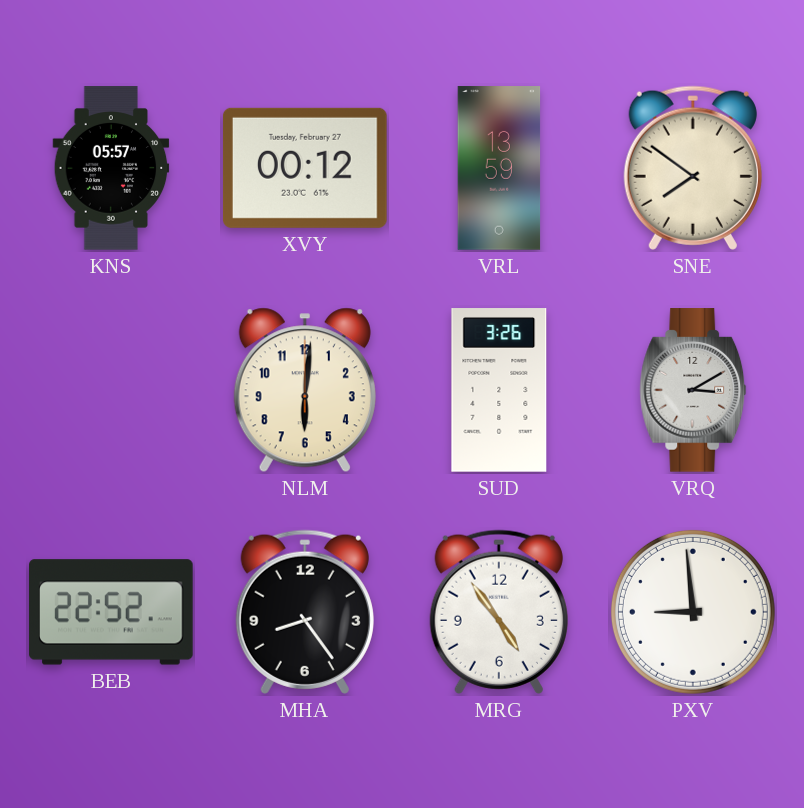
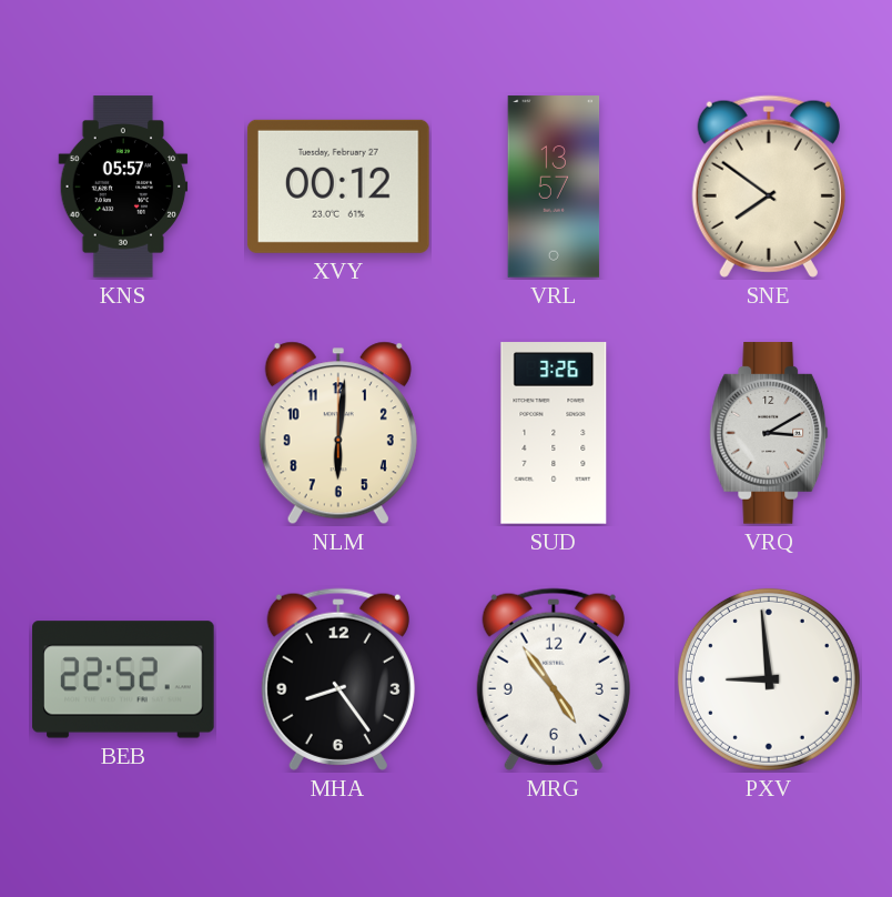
VRL: 13:59 -> 13:57 (554, 187)
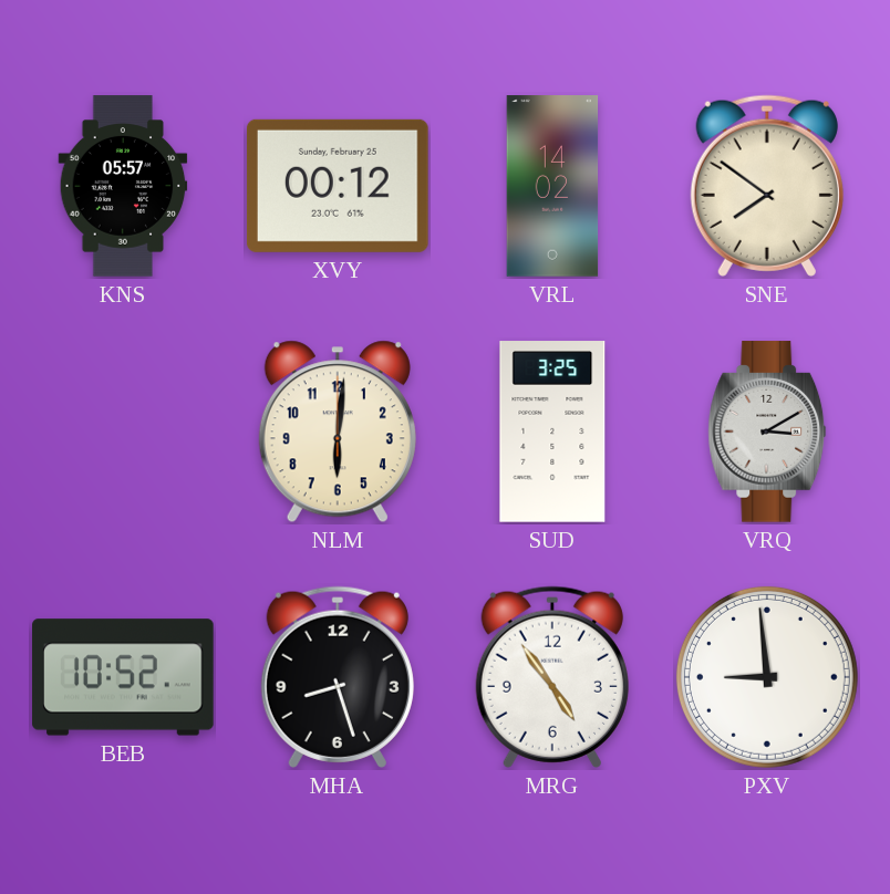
XVY date: Tuesday, February 27 -> Sunday, February 25 (338, 186)
VRL: 13:57 -> 14:02 (552, 186)
SUD: 3:26 -> 3:25 (552, 432)
BEB: 22:52 -> 10:52 (123, 677)
MHA: 8:24 -> 8:27 (338, 677)
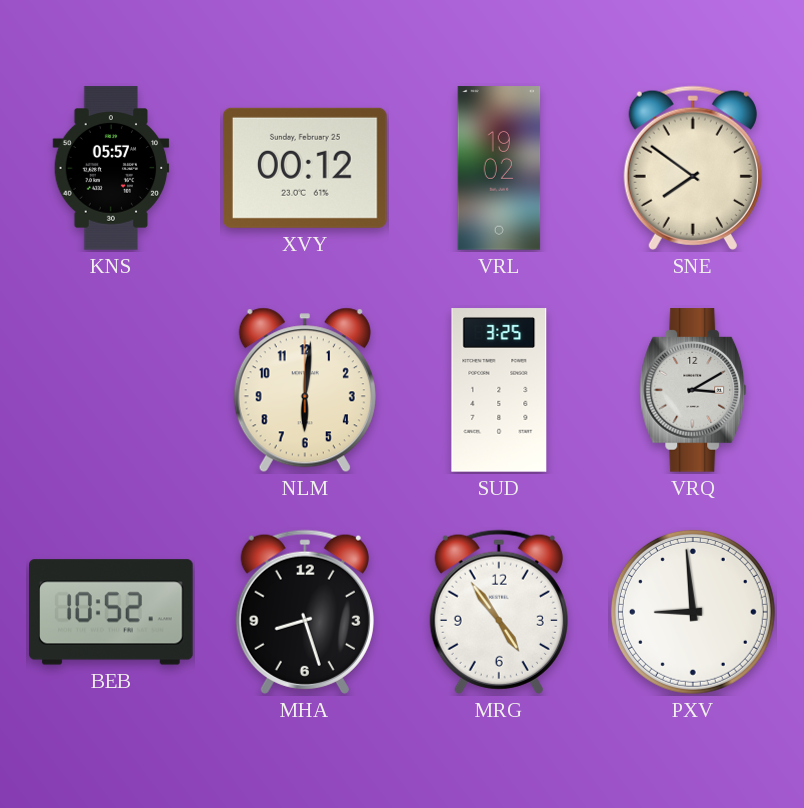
VRL: 14:02 -> 19:02 (499, 168)
